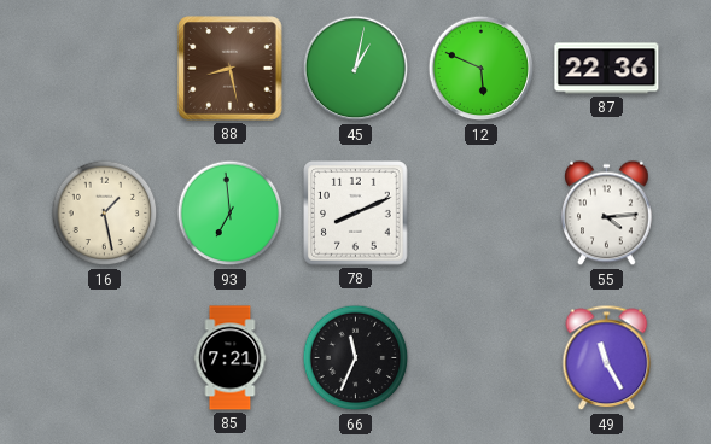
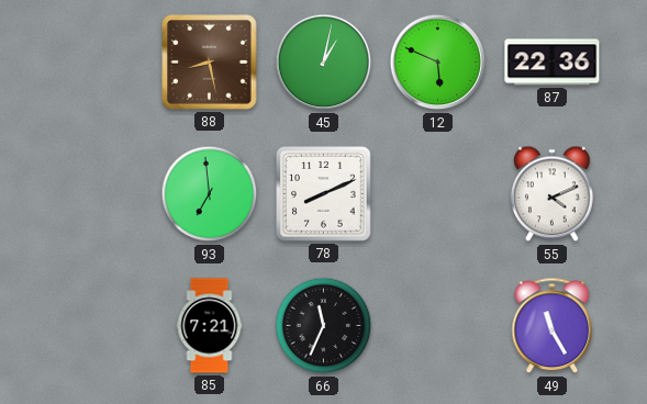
16: 1:28 -> none (105, 214)
55: 4:14 -> 4:11 (553, 194)
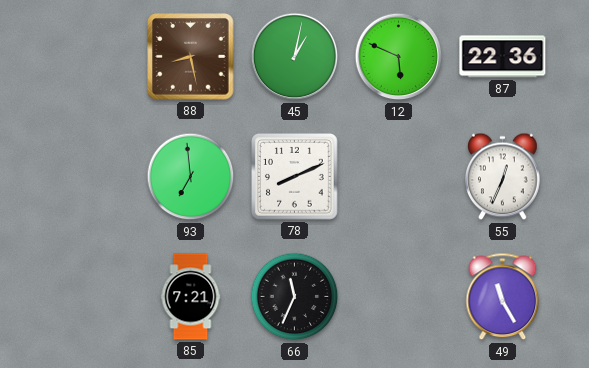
55: 4:11 -> 12:34 (503, 177)
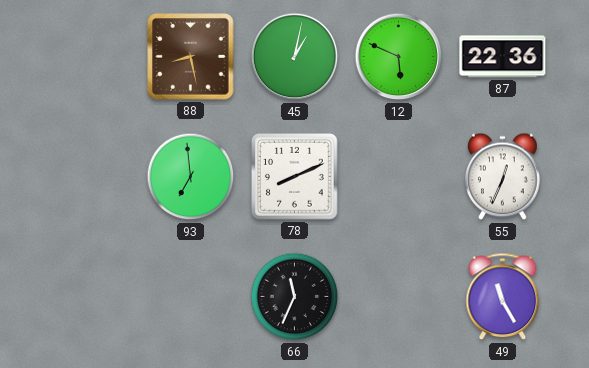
85: 7:21 -> none (191, 297)
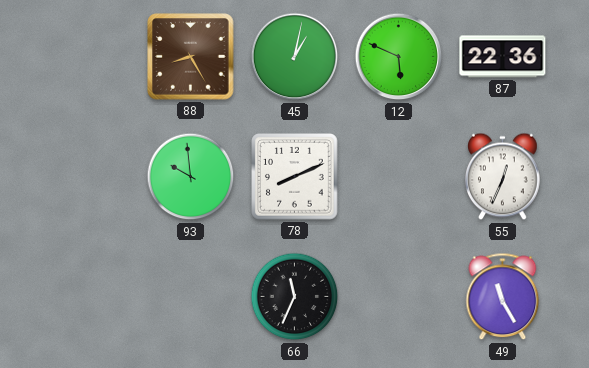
88: 8:28 -> 8:25 (191, 57)
93: 6:59 -> 9:59 (191, 177)
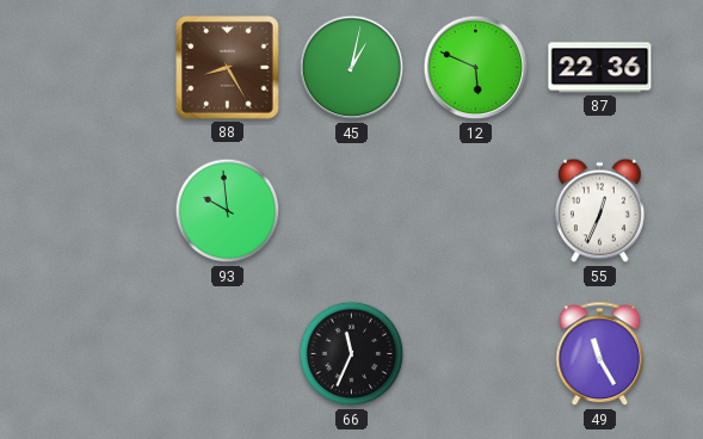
78: 8:11 -> none (295, 177)
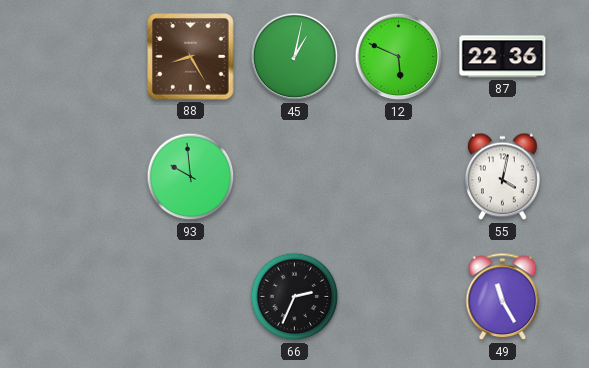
55: 12:34 -> 4:02 (503, 177)
66: 11:34 -> 2:34 (295, 297)
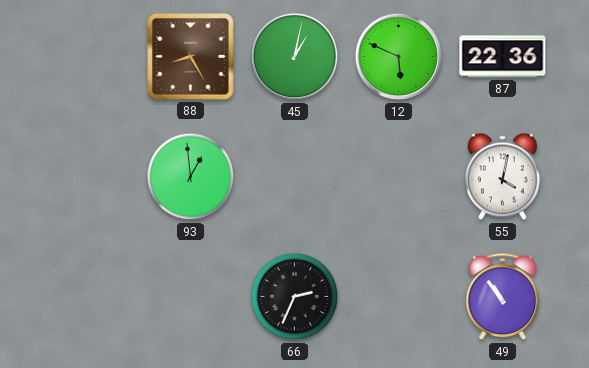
93: 9:59 -> 12:59 (191, 177)
49: 11:25 -> 10:54 (503, 297)
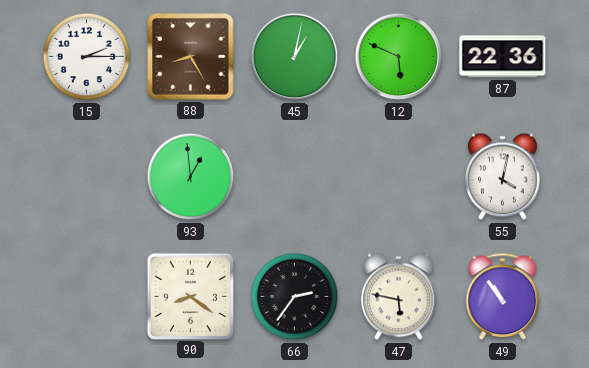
15: none -> 2:15 (87, 57)
90: none -> 8:21 (190, 296)
66: 2:34 -> 2:36 (295, 297)
47: none -> 5:47 (399, 297)
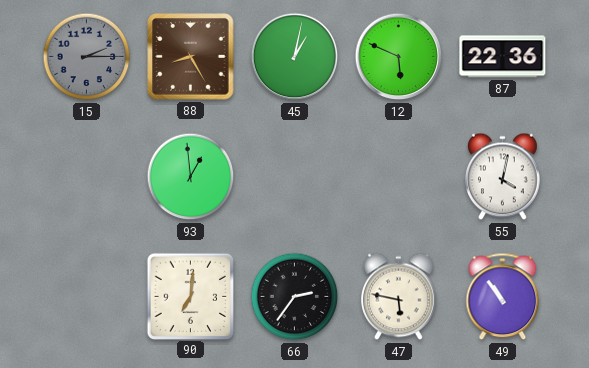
15 dial: white -> grey (87, 57)
90: 8:21 -> 7:01 (190, 296)
